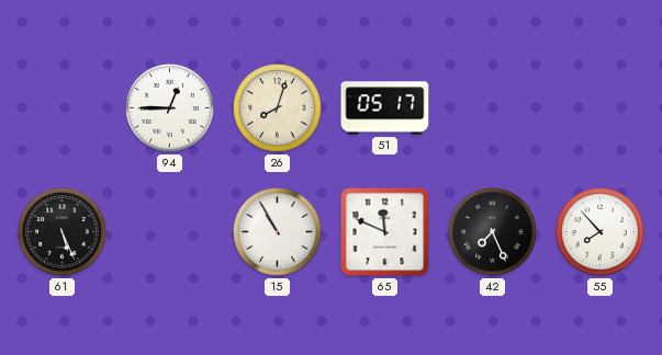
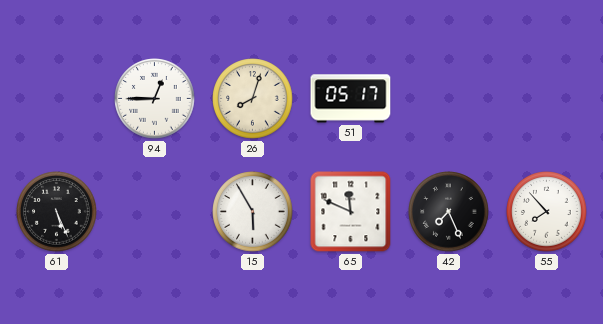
15: 10:55 -> 5:55 (253, 212)
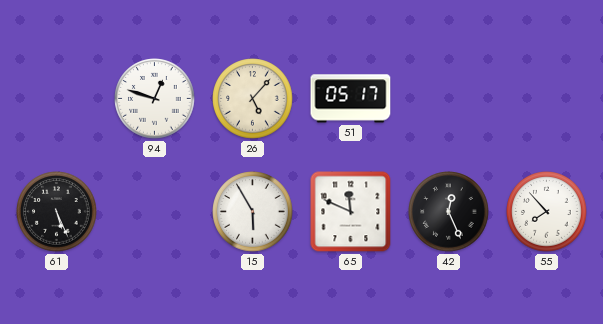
94: 12:45 -> 12:48 (155, 99)
26: 8:03 -> 5:07 (253, 99)
42: 7:26 -> 12:26 (449, 212)
